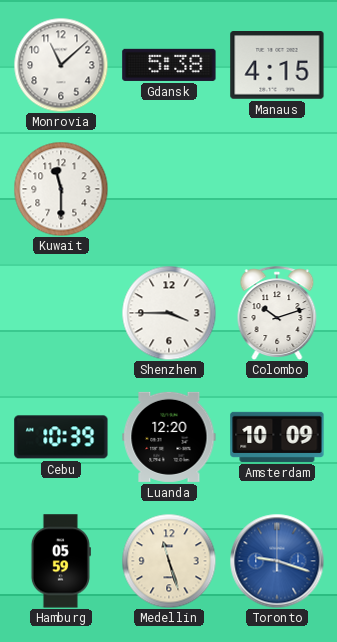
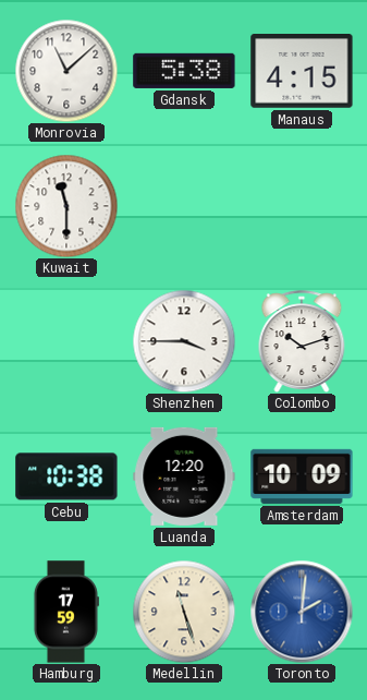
Cebu: 10:39 -> 10:38 (66, 476)
Hamburg: 05:59 -> 17:59 (65, 612)
Toronto: 9:18 -> 2:01 (302, 612)
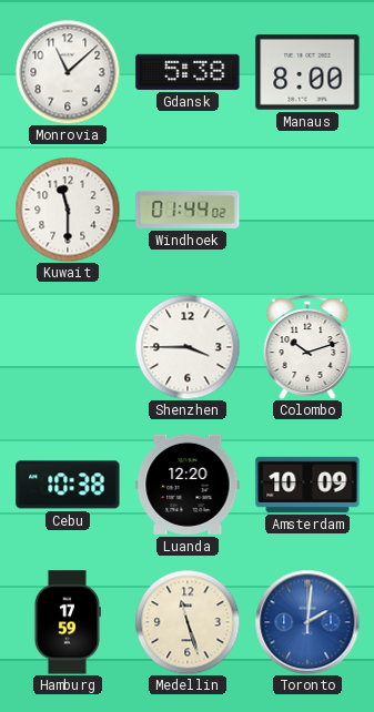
Manaus: 4:15 -> 8:00 (307, 73)
Windhoek: none -> 01:44 (188, 210)
